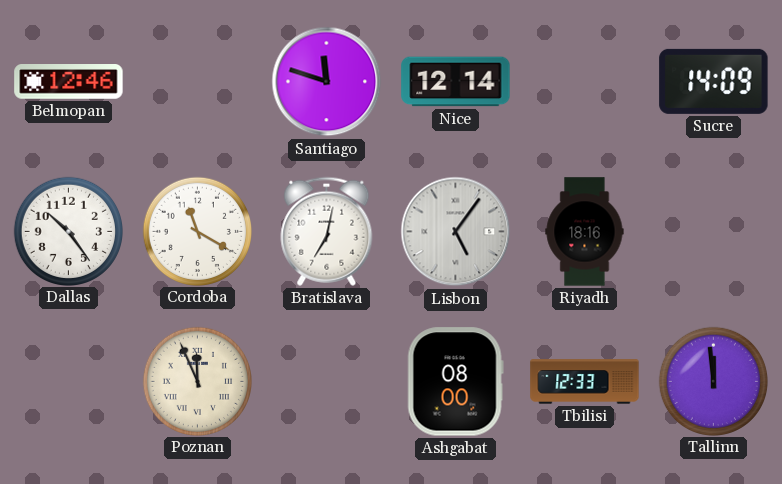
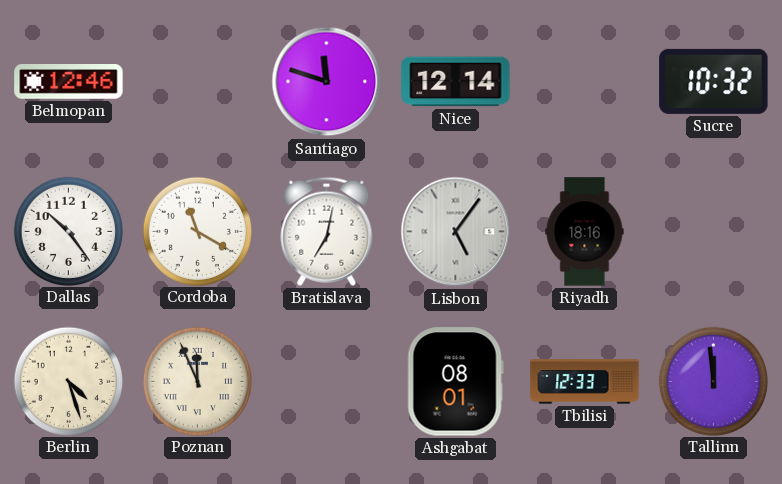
Sucre: 14:09 -> 10:32 (714, 81)
Berlin: none -> 4:27 (68, 381)
Ashgabat: 08:00 -> 08:01 (455, 382)
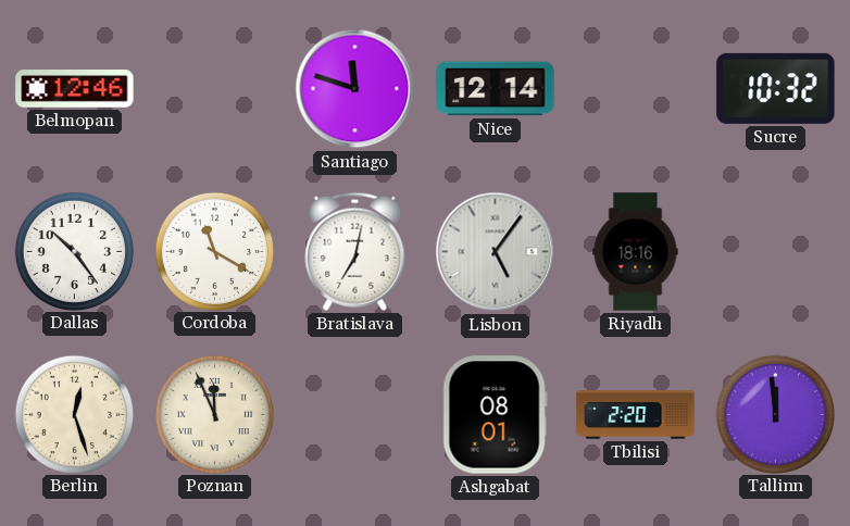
Berlin: 4:27 -> 12:27 (74, 414)
Tbilisi: 12:33 -> 2:20 (636, 415)
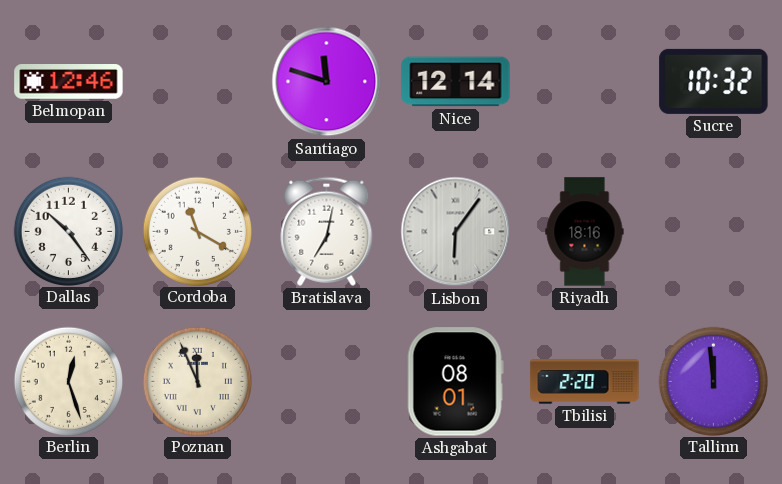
Lisbon: 5:06 -> 6:06 (456, 232)
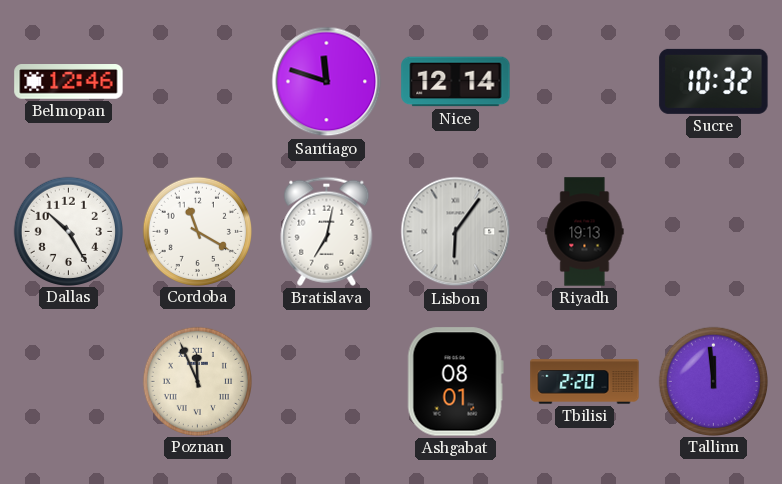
Dallas: 10:24 -> 10:25 (68, 231)
Riyadh: 18:16 -> 19:13 (585, 232)
Berlin: 12:27 -> none (68, 381)
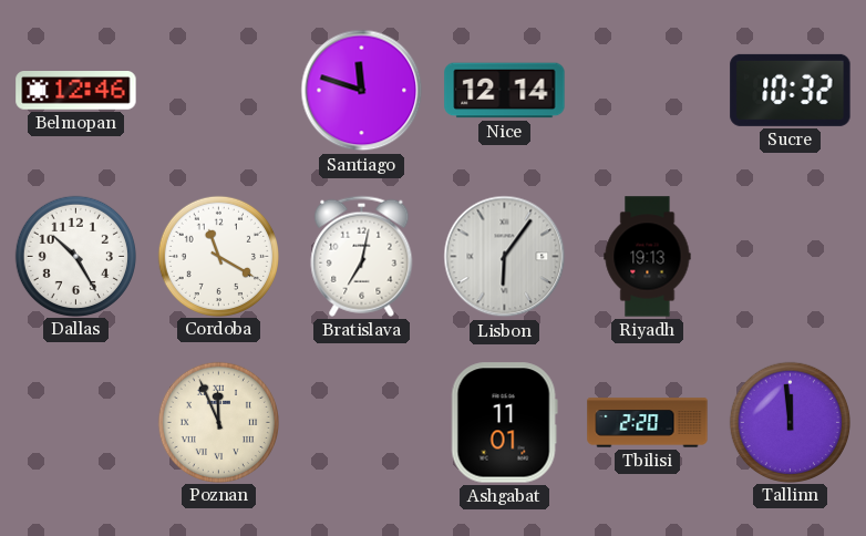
Ashgabat: 08:01 -> 11:01 (504, 423)
